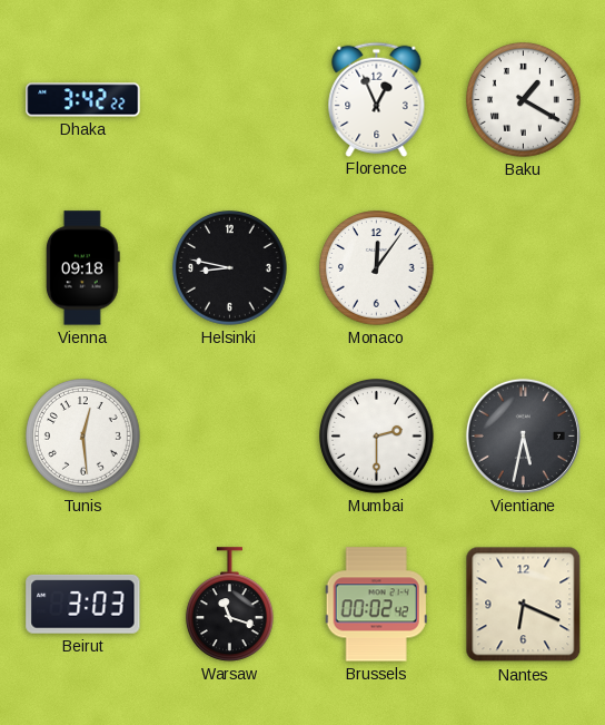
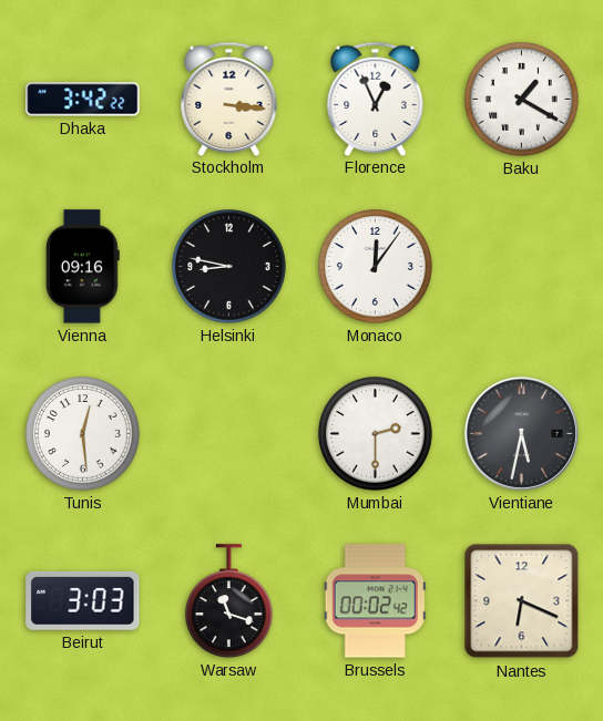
Stockholm: none -> 3:16 (229, 99)
Vienna: 09:18 -> 09:16 (82, 267)
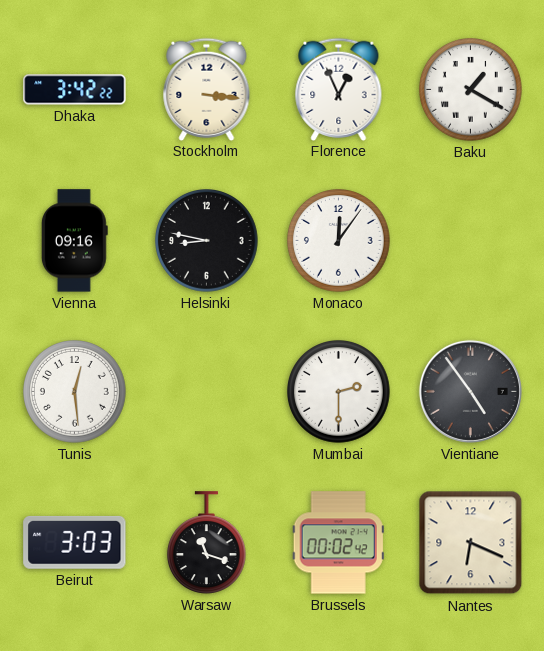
Vientiane: 5:32 -> 4:54 (470, 391)
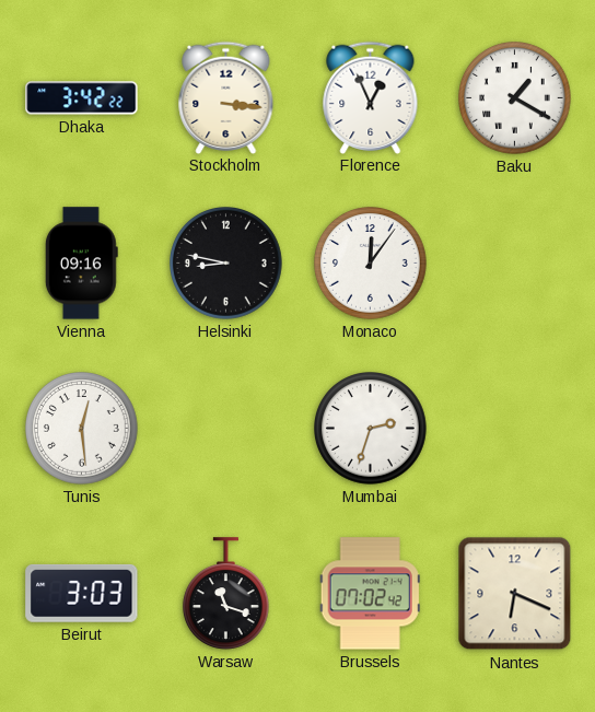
Mumbai: 2:30 -> 2:33 (371, 429)
Vientiane: 4:54 -> none (470, 391)
Brussels: 00:02 -> 07:02 (370, 594)
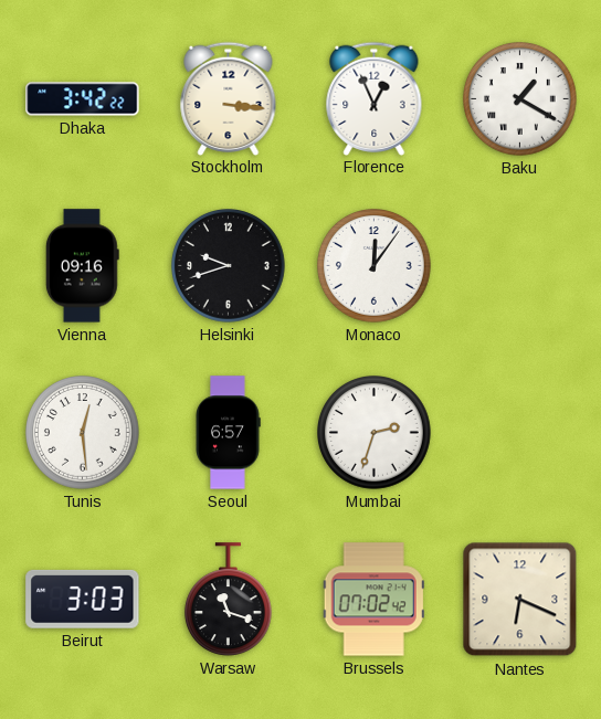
Helsinki: 8:47 -> 9:42 (229, 266)
Seoul: none -> 6:57 (228, 433)
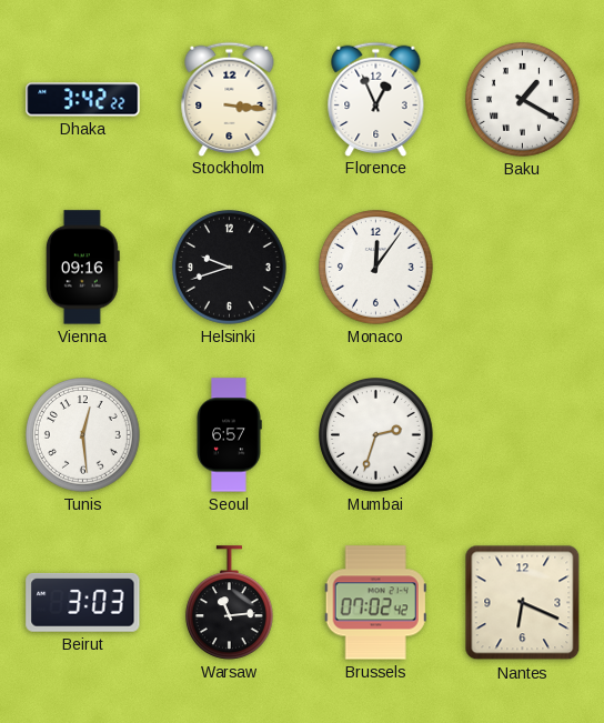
Warsaw: 11:18 -> 11:14 (230, 603)
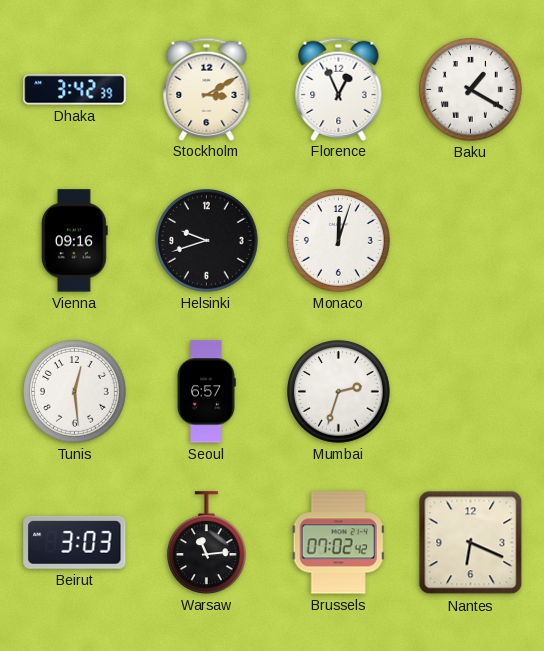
Dhaka: 3:42:22 -> 3:42:39 (75, 90)
Stockholm: 3:16 -> 3:10 (207, 89)
Monaco: 12:06 -> 12:03 (339, 241)
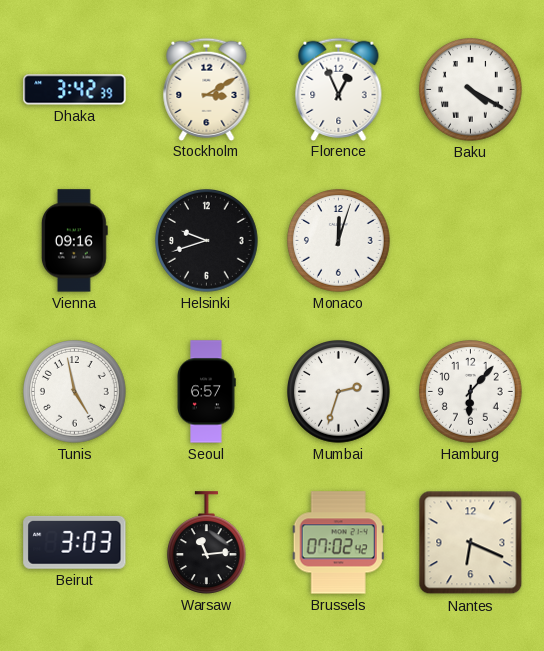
Baku: 1:20 -> 4:20 (471, 90)
Tunis: 12:29 -> 4:58 (75, 392)
Hamburg: none -> 6:07 (471, 392)
